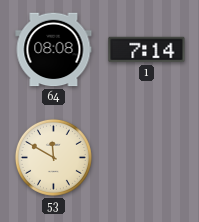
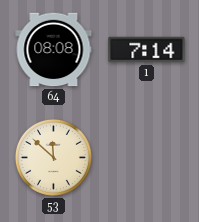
53: 11:50 -> 11:52 (53, 157)
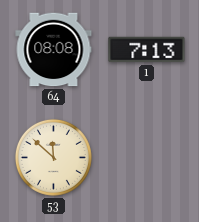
1: 7:14 -> 7:13 (147, 50)
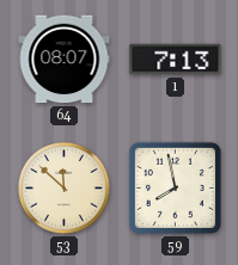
64: 08:08 -> 08:07 (65, 60)
59: none -> 7:58 (175, 187)
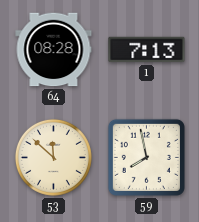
64: 08:07 -> 08:28 (54, 50)
